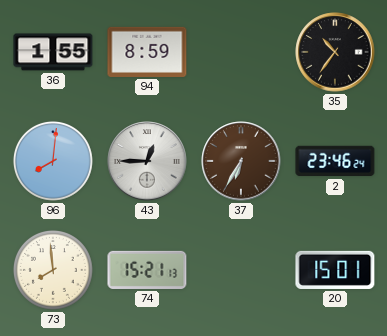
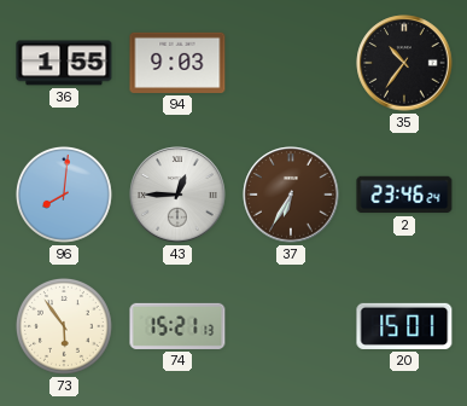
94: 8:59 -> 9:03 (177, 63)
73: 7:59 -> 5:54 (64, 326)
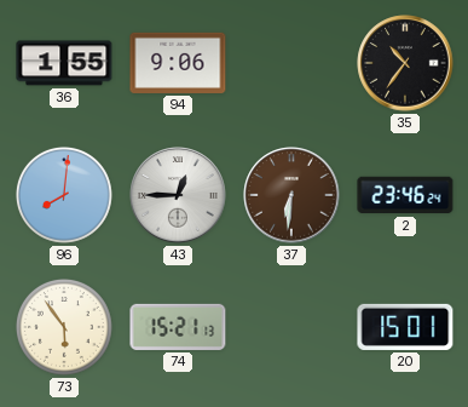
94: 9:03 -> 9:06 (178, 63)
37: 6:35 -> 6:31 (291, 195)
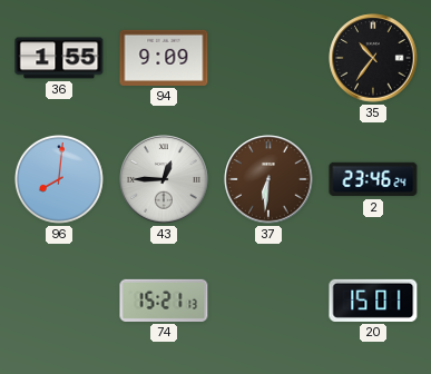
94: 9:06 -> 9:09 (164, 58)
73: 5:54 -> none (64, 327)
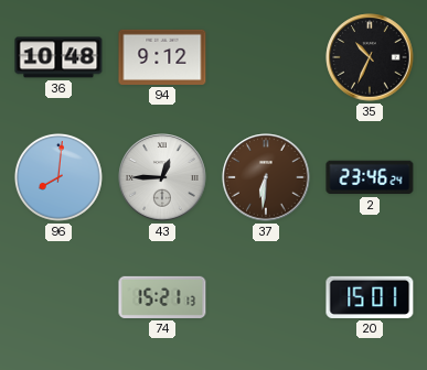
36: 1:55 -> 10:48 (58, 57)
94: 9:09 -> 9:12 (162, 57)
35: 10:36 -> 10:34 (370, 57)
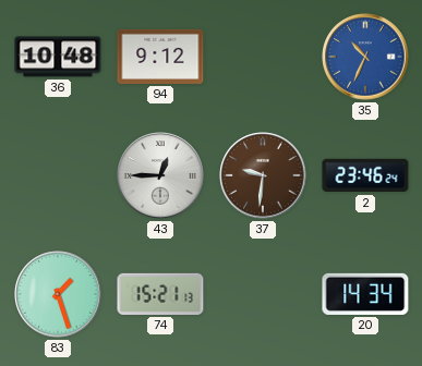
35 dial: black -> blue (365, 57)
96: 8:01 -> none (58, 177)
37: 6:31 -> 9:31 (263, 175)
83: none -> 1:27 (58, 294)
20: 15:01 -> 14:34 (365, 294)
